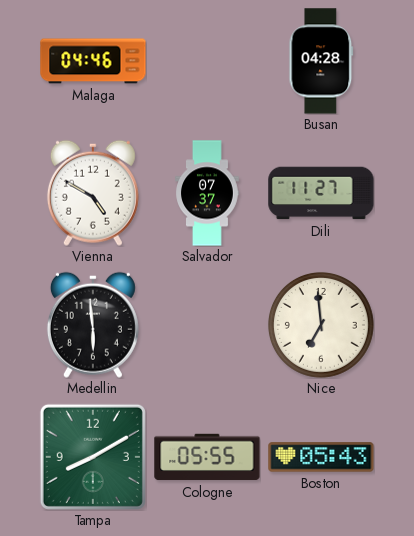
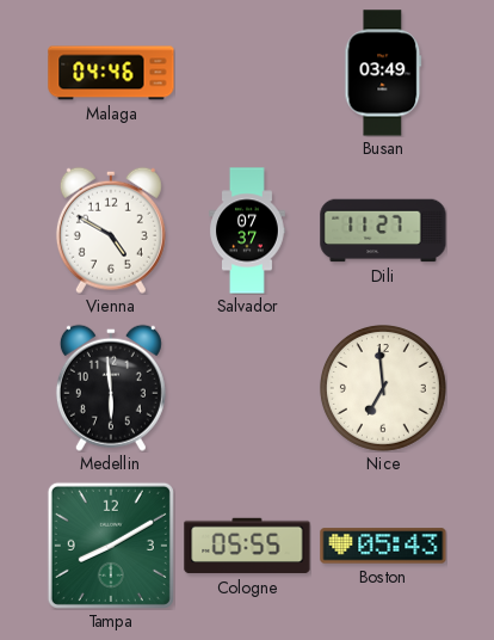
Busan: 04:28 -> 03:49 (383, 73)
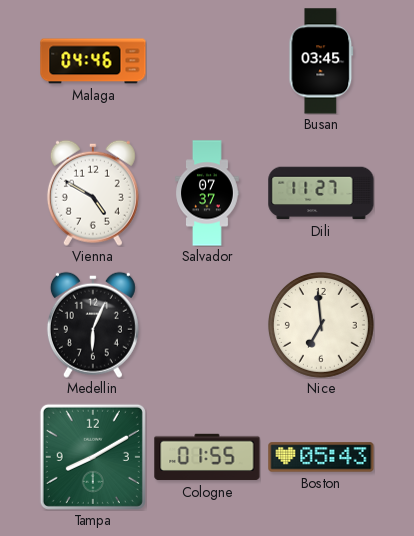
Busan: 03:49 -> 03:45 (321, 61)
Medellin: 5:59 -> 6:04 (93, 325)
Cologne: 05:55 -> 01:55 (207, 457)
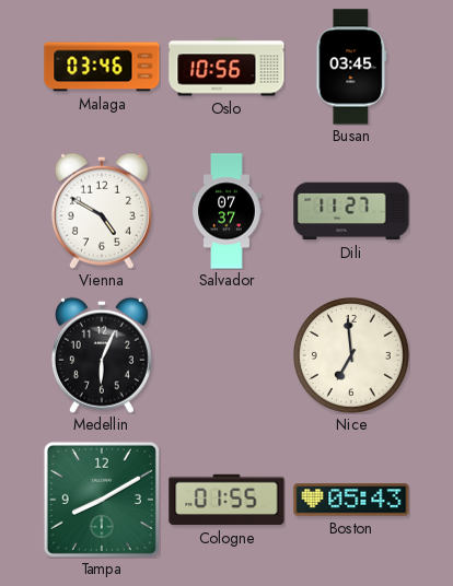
Malaga: 04:46 -> 03:46 (102, 67)
Oslo: none -> 10:56 (226, 67)
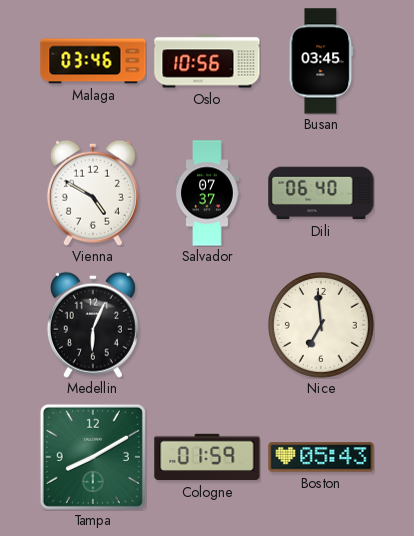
Dili: 11:27 -> 06:40 (321, 193)
Cologne: 01:55 -> 01:59 (207, 457)
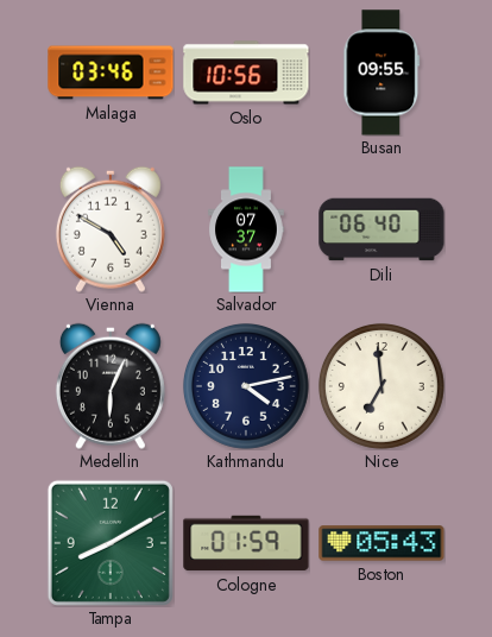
Busan: 03:45 -> 09:55 (381, 72)
Kathmandu: none -> 4:13 (246, 386)
